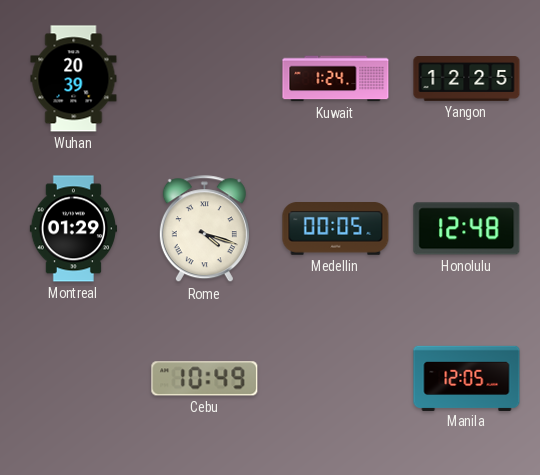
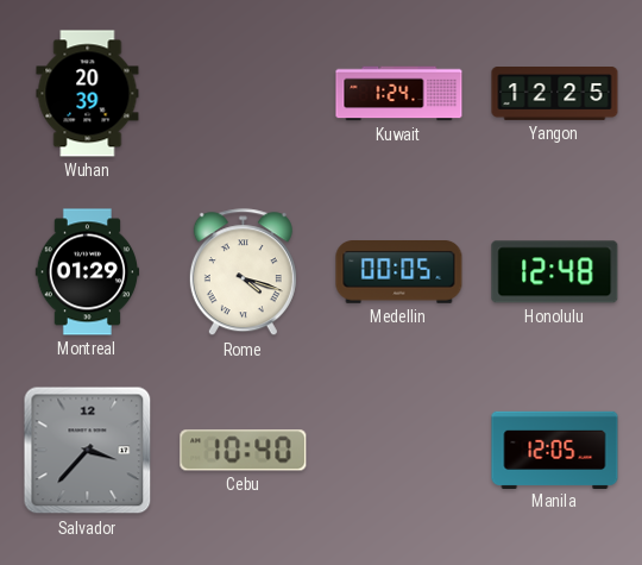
Salvador: none -> 3:37 (88, 451)
Cebu: 10:49 -> 10:40 (244, 451)
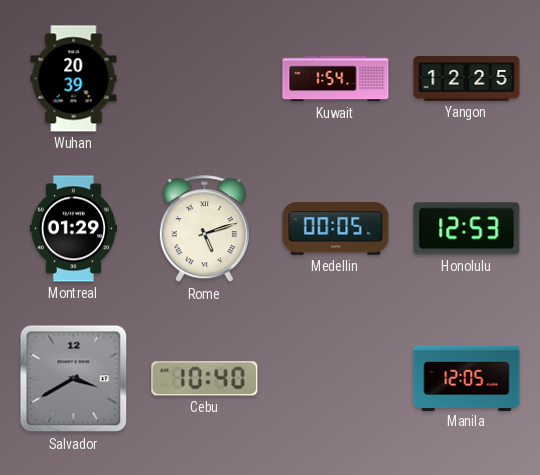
Kuwait: 1:24 -> 1:54 (336, 79)
Rome: 4:18 -> 5:12 (204, 229)
Honolulu: 12:48 -> 12:53 (467, 229)
Salvador: 3:37 -> 3:40 (74, 379)
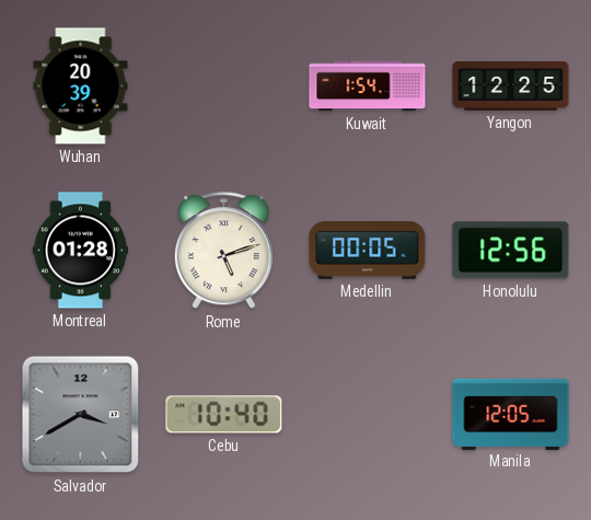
Montreal: 01:29 -> 01:28 (80, 251)
Honolulu: 12:53 -> 12:56 (511, 251)
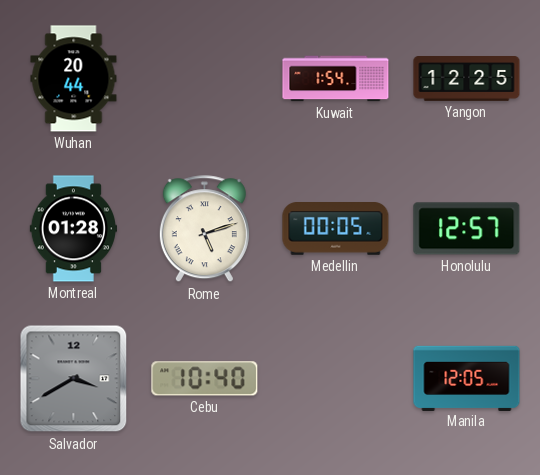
Wuhan: 20:39 -> 20:44 (74, 79)
Honolulu: 12:56 -> 12:57 (467, 229)
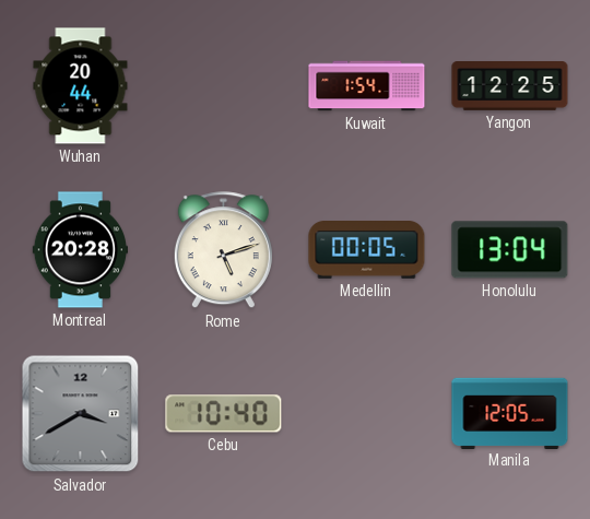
Montreal: 01:28 -> 20:28 (80, 250)
Honolulu: 12:57 -> 13:04 (510, 250)
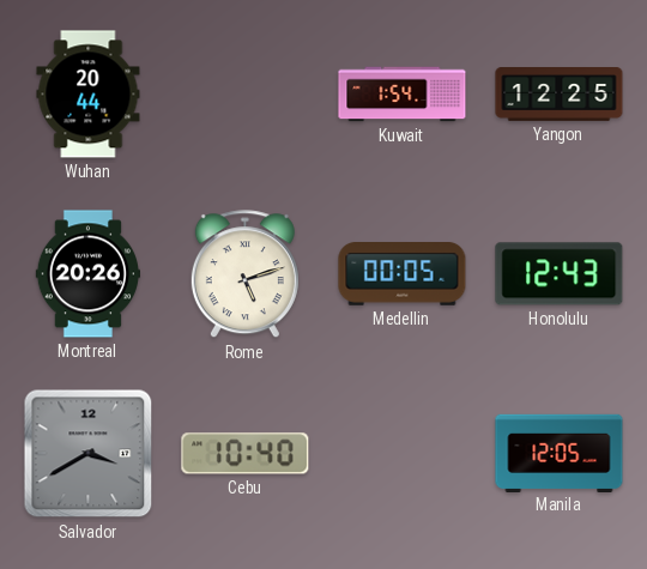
Montreal: 20:28 -> 20:26 (87, 274)
Honolulu: 13:04 -> 12:43 (560, 274)
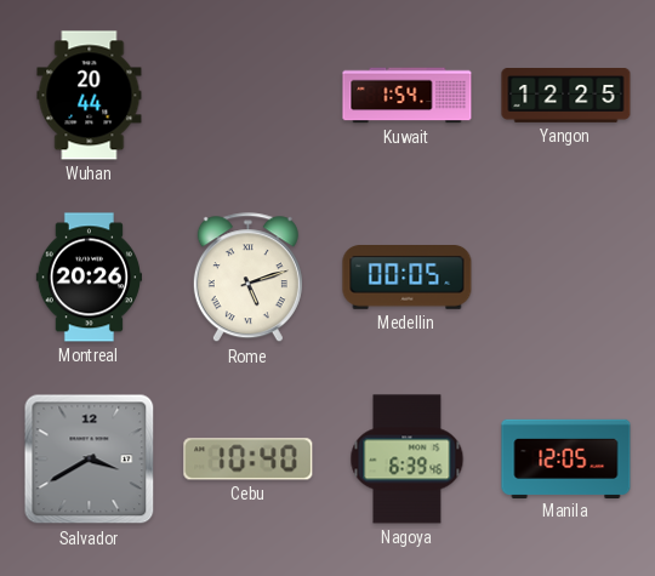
Honolulu: 12:43 -> none (560, 274)
Nagoya: none -> 6:39 (408, 460)
